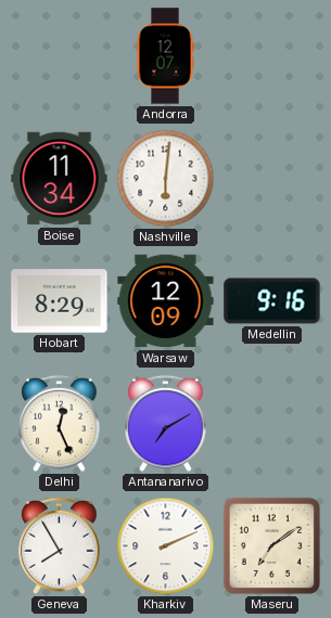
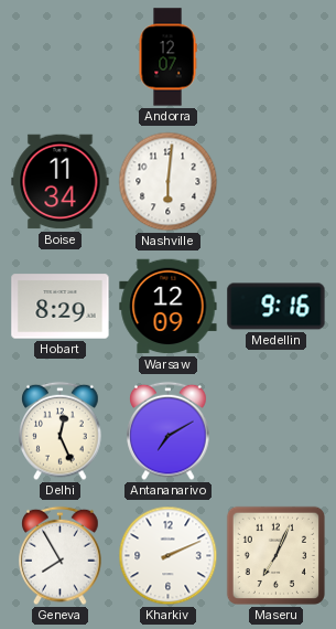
Maseru: 7:09 -> 7:04 (275, 555)
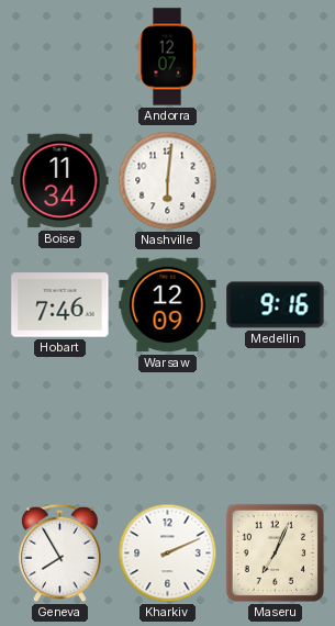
Hobart: 8:29 -> 7:46 (60, 305)
Delhi: 12:26 -> none (61, 431)
Antananarivo: 7:10 -> none (169, 431)
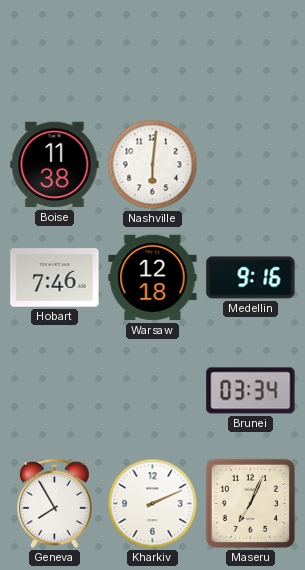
Andorra: 12:07 -> none (167, 57)
Boise: 11:34 -> 11:38 (55, 165)
Warsaw: 12:09 -> 12:18 (153, 278)
Brunei: none -> 03:34 (251, 391)
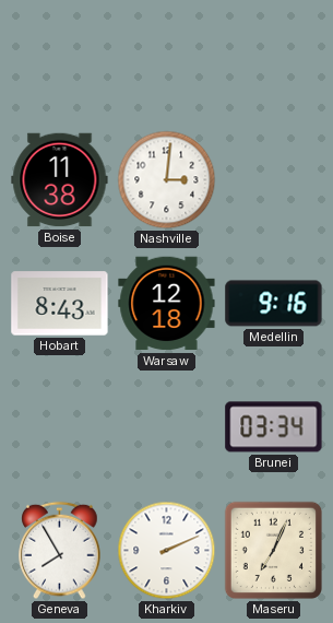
Nashville: 6:01 -> 3:01 (167, 180)
Hobart: 7:46 -> 8:43 (60, 304)
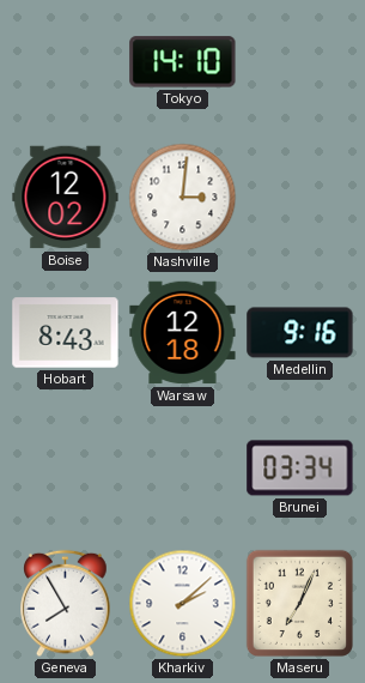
Tokyo: none -> 14:10 (183, 62)
Boise: 11:38 -> 12:02 (66, 198)
Kharkiv: 2:11 -> 2:08 (183, 604)
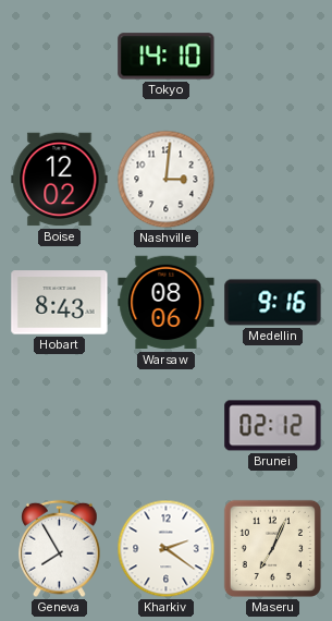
Warsaw: 12:18 -> 08:06 (167, 303)
Brunei: 03:34 -> 02:12 (273, 426)
Kharkiv: 2:08 -> 2:21 (167, 549)
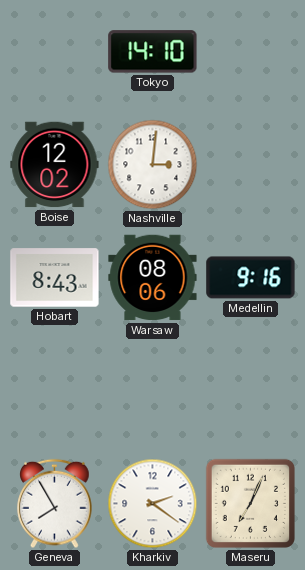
Brunei: 02:12 -> none (273, 426)
